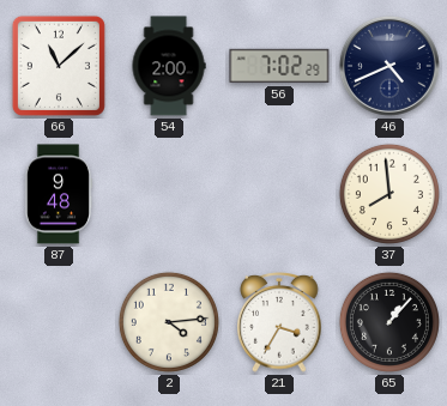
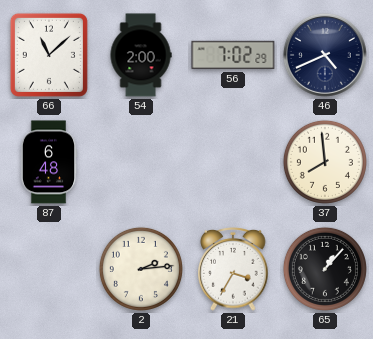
87: 9:48 -> 6:48 (49, 162)
2: 4:14 -> 2:14 (141, 269)
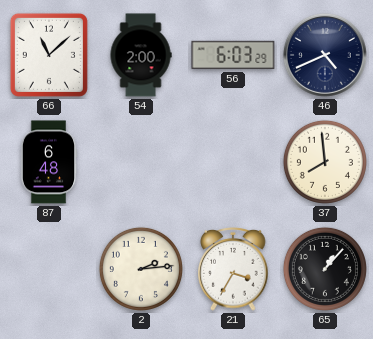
56: 7:02 -> 6:03 (233, 55)
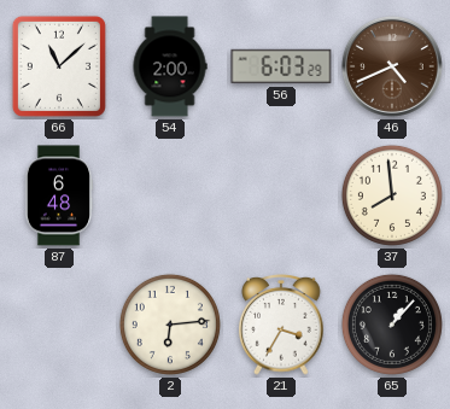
46 dial: navy -> brown (392, 66)
2: 2:14 -> 6:14 (170, 325)
